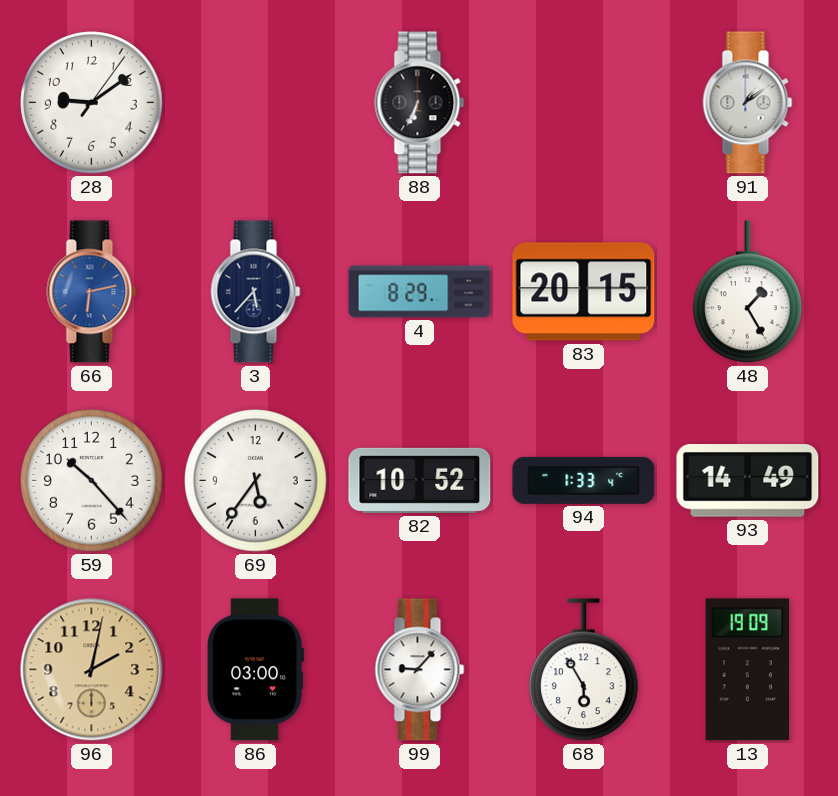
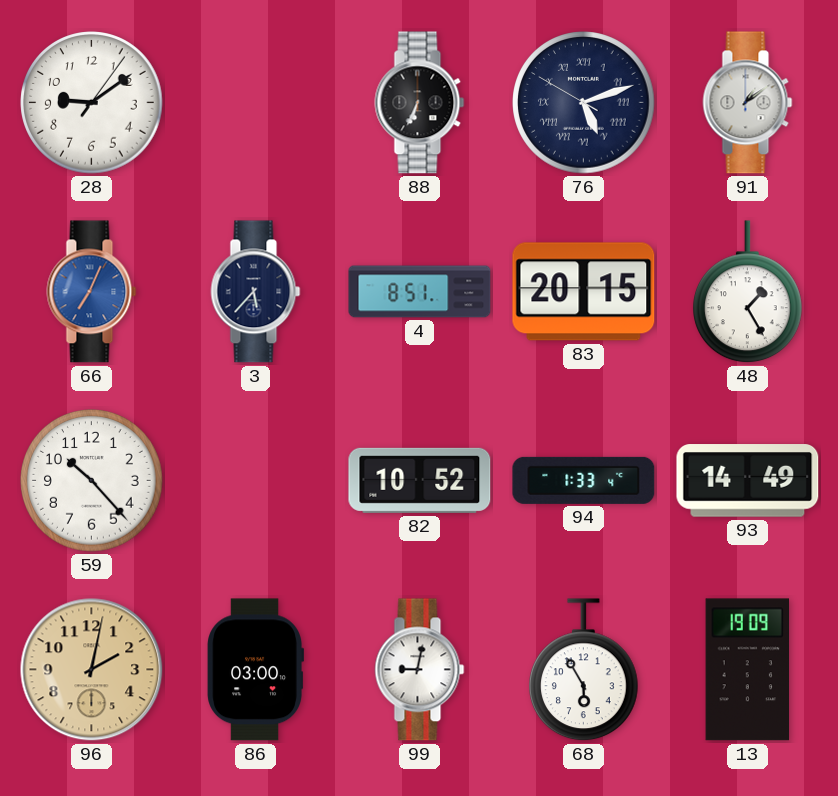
76: none -> 5:11 (584, 103)
66: 6:13 -> 7:04 (92, 292)
4: 8:29 -> 8:51 (420, 292)
69: 5:36 -> none (256, 481)
99: 9:07 -> 9:02 (420, 670)
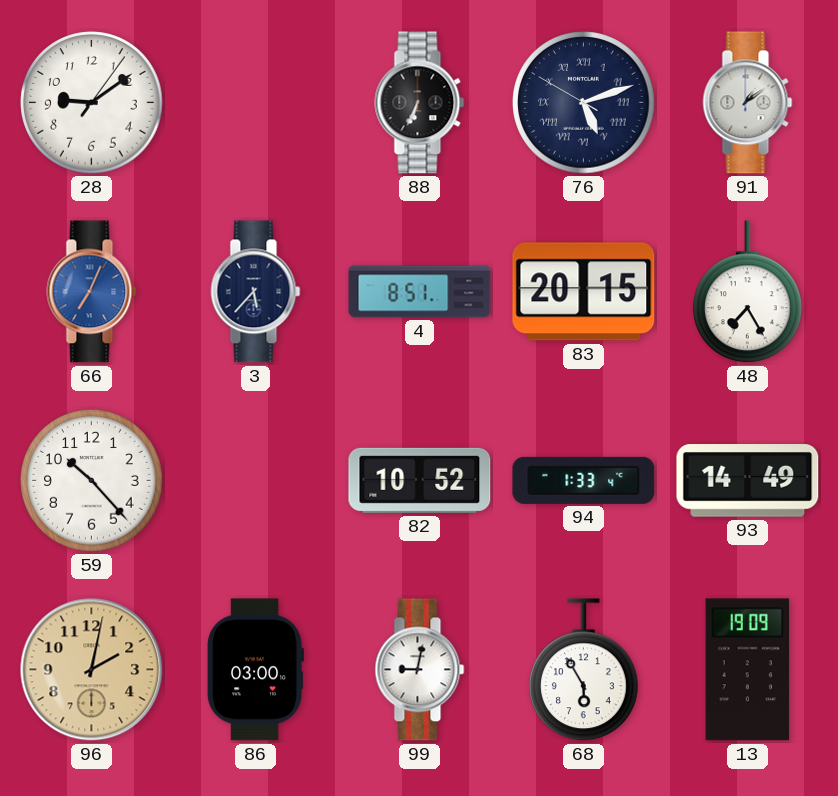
48: 1:25 -> 7:25 (748, 292)
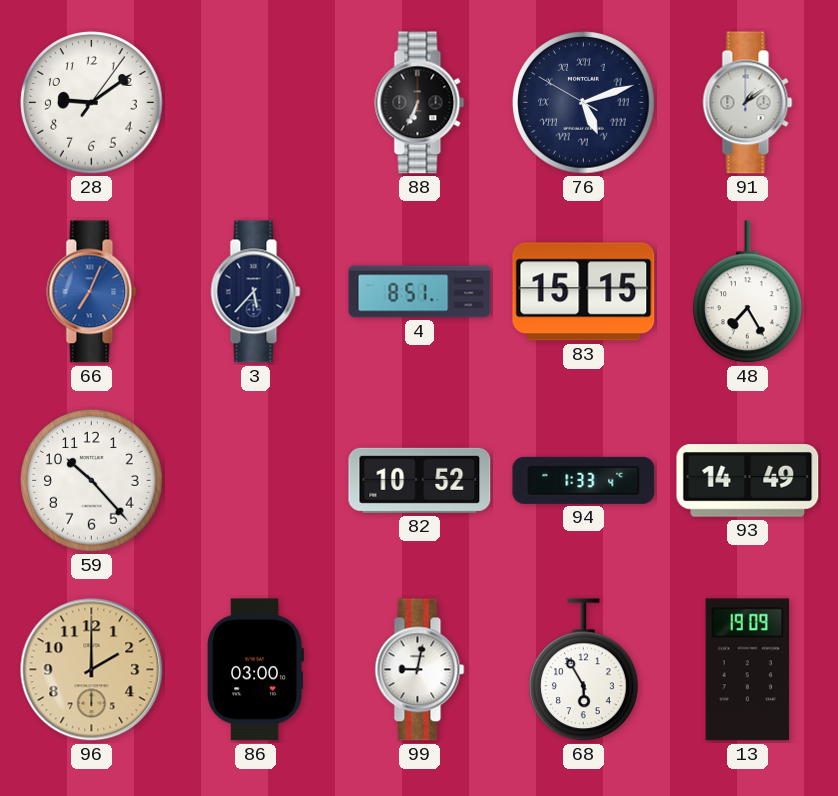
83: 20:15 -> 15:15 (584, 292)
96: 2:02 -> 2:00 (92, 670)
